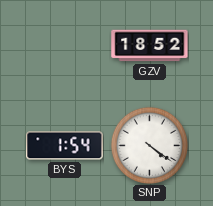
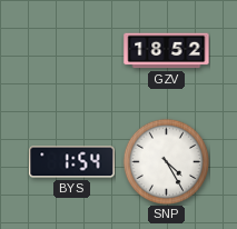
SNP: 4:21 -> 4:25 (166, 161)
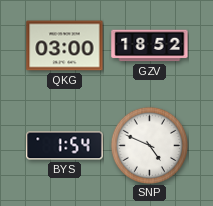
QKG: none -> 03:00 (65, 46)
SNP: 4:25 -> 4:49 (149, 145)
